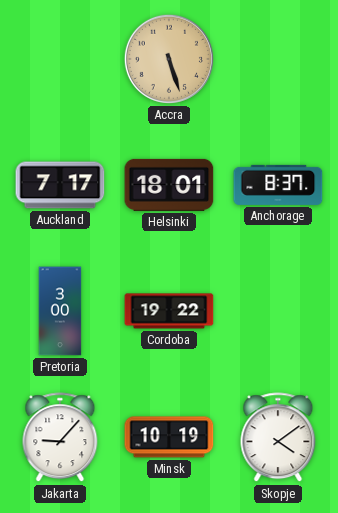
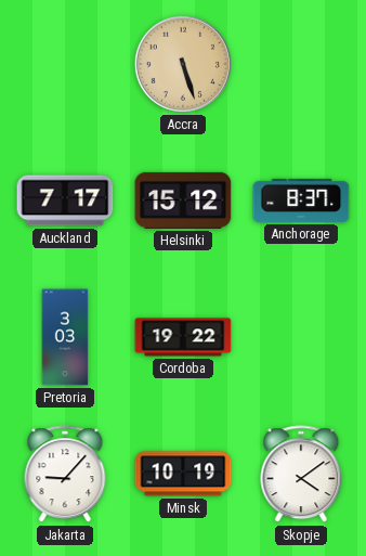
Helsinki: 18:01 -> 15:12 (183, 201)
Pretoria: 3:00 -> 3:03 (65, 337)
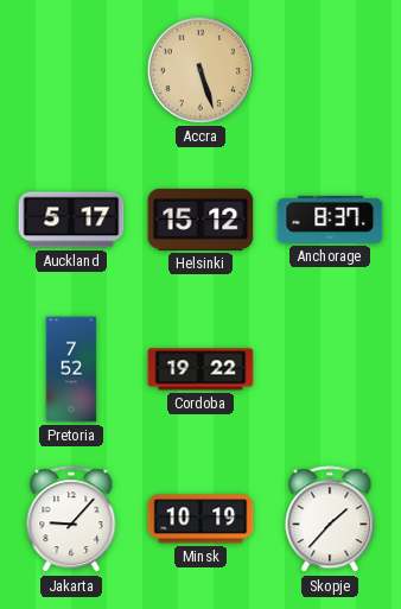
Auckland: 7:17 -> 5:17 (71, 220)
Pretoria: 3:03 -> 7:52 (71, 369)
Skopje: 4:09 -> 1:37 (330, 520)
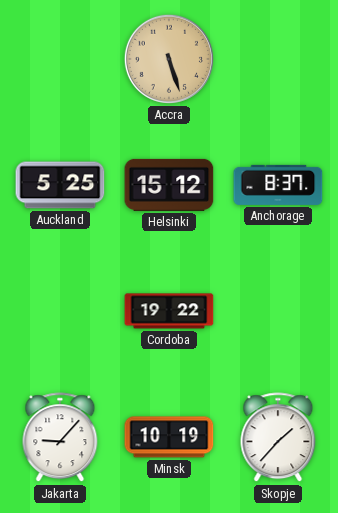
Auckland: 5:17 -> 5:25 (60, 185)
Pretoria: 7:52 -> none (71, 369)
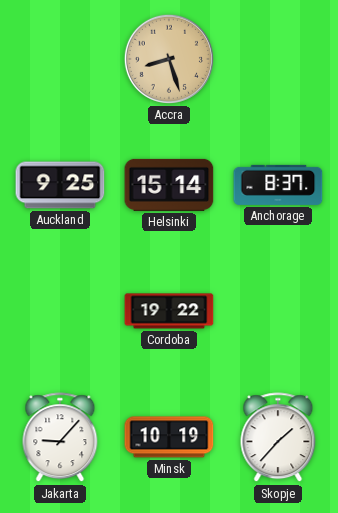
Accra: 5:27 -> 8:27 (169, 59)
Auckland: 5:25 -> 9:25 (60, 185)
Helsinki: 15:12 -> 15:14 (169, 185)
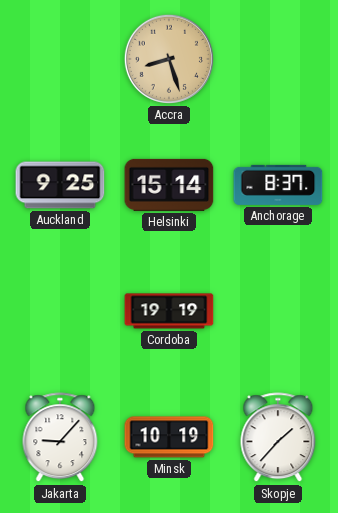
Cordoba: 19:22 -> 19:19 (169, 311)
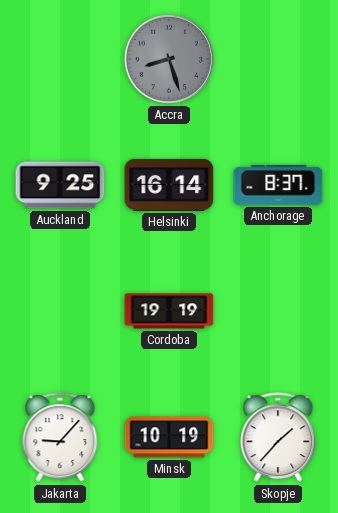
Accra dial: champagne -> grey (169, 59)
Helsinki: 15:14 -> 16:14 (169, 185)
